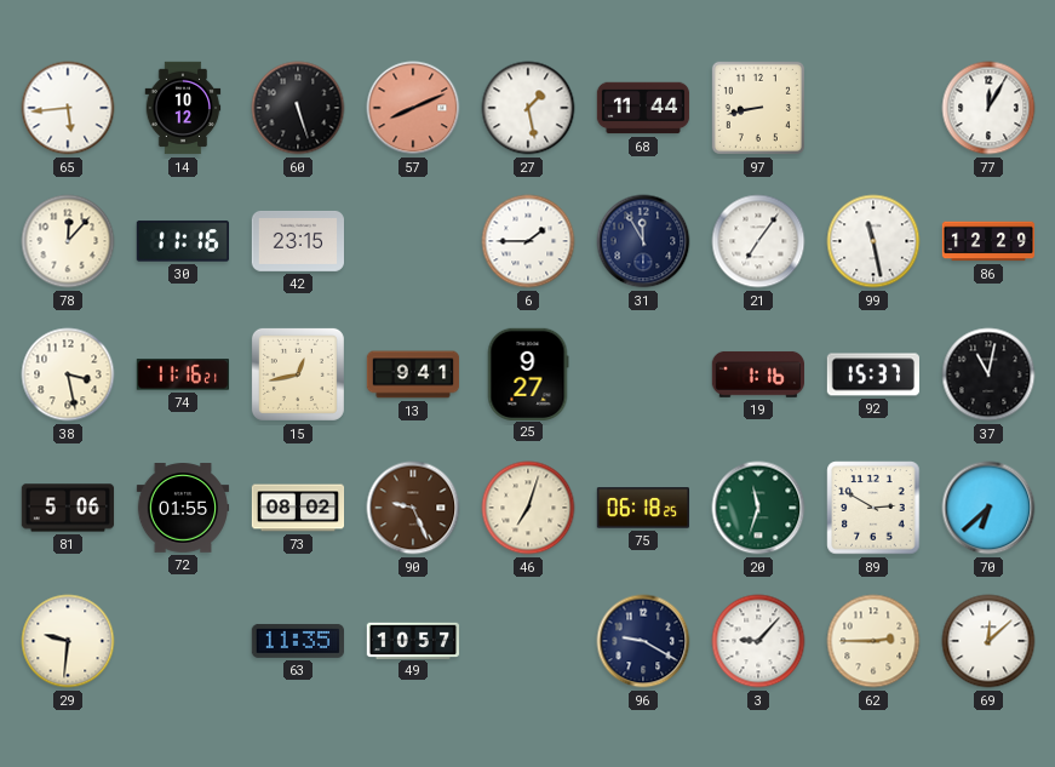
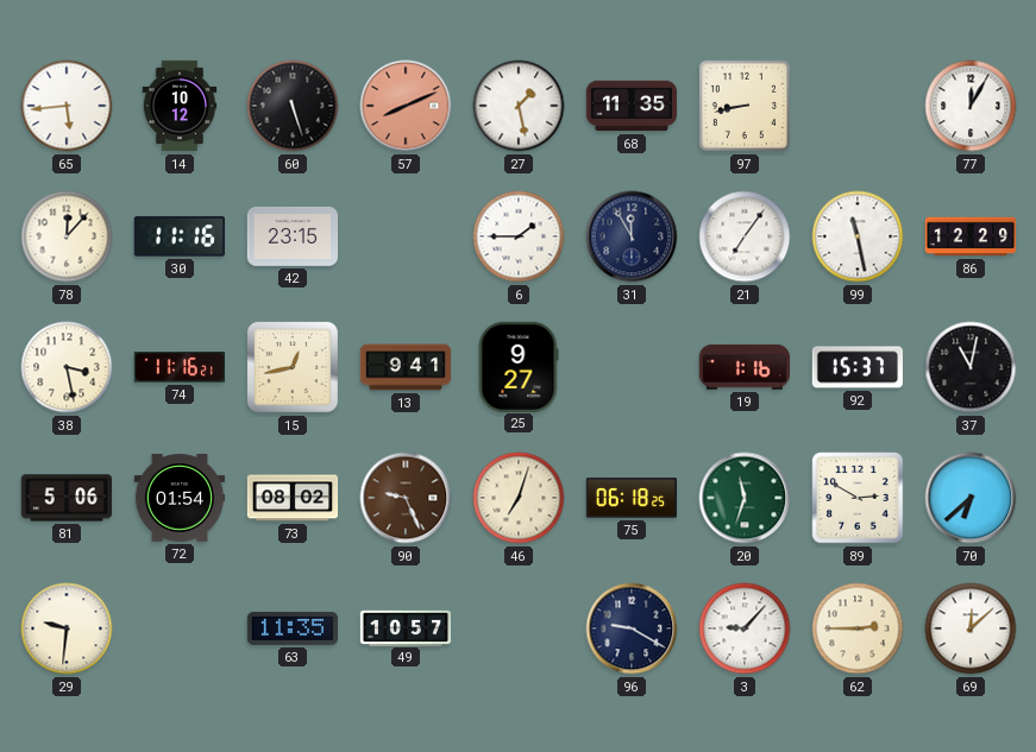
68: 11:44 -> 11:35 (632, 106)
72: 01:55 -> 01:54 (180, 498)
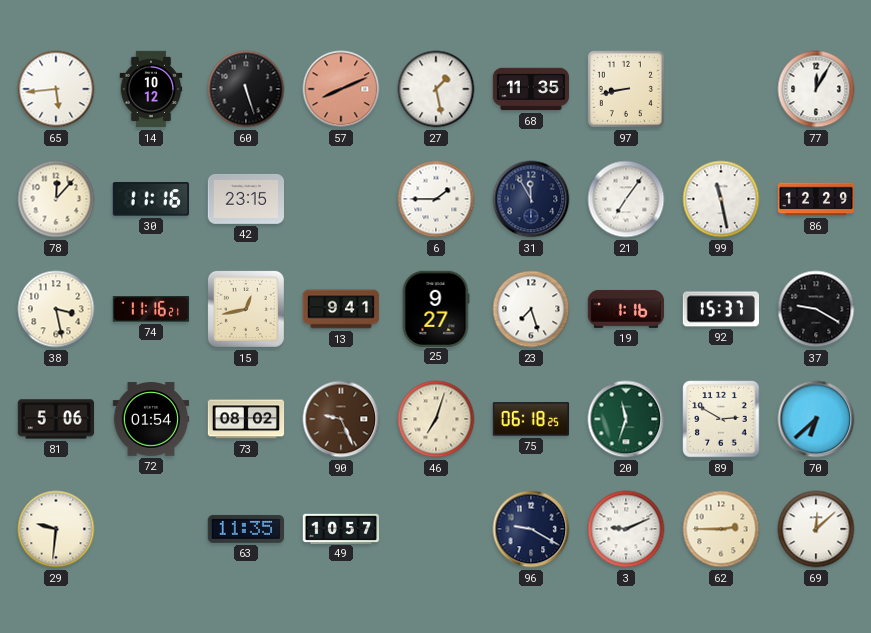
23: none -> 7:27 (531, 309)
37: 11:02 -> 9:20 (816, 309)
3: 9:07 -> 9:11 (626, 529)
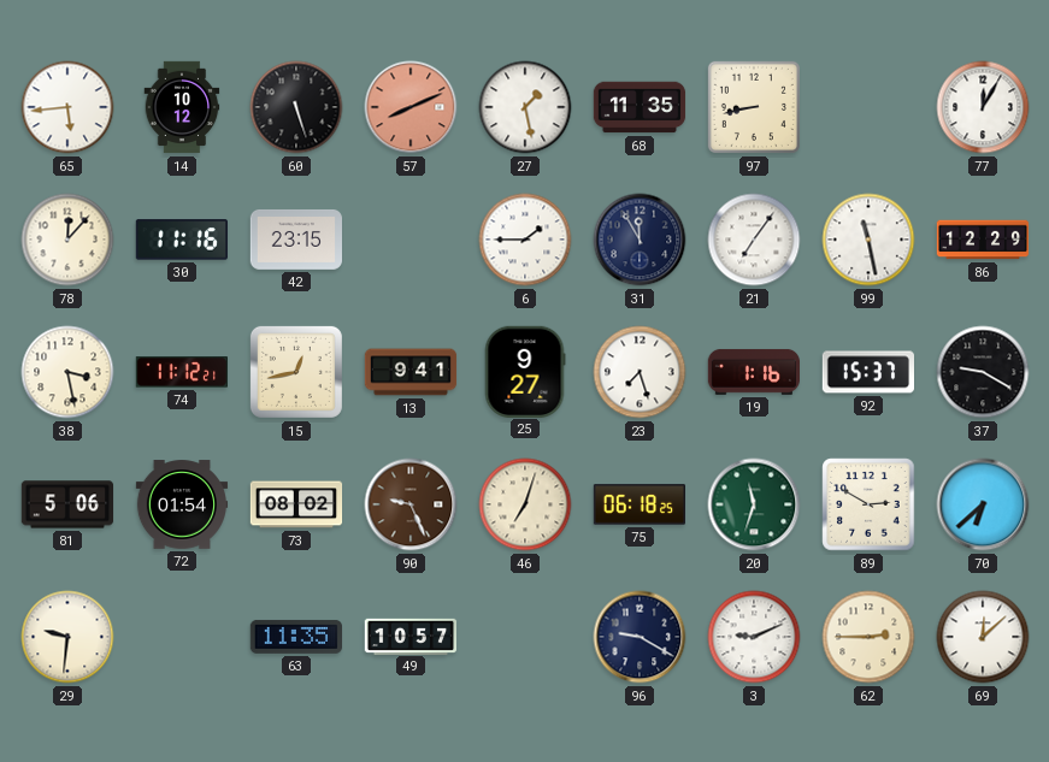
74: 11:16 -> 11:12 (182, 372)
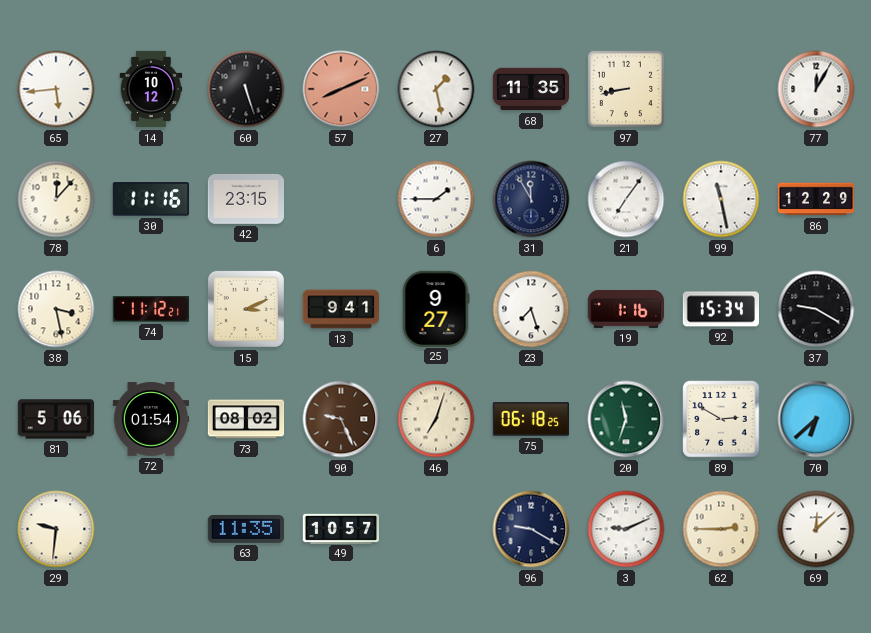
15: 12:43 -> 3:11 (246, 309)
92: 15:37 -> 15:34 (720, 309)
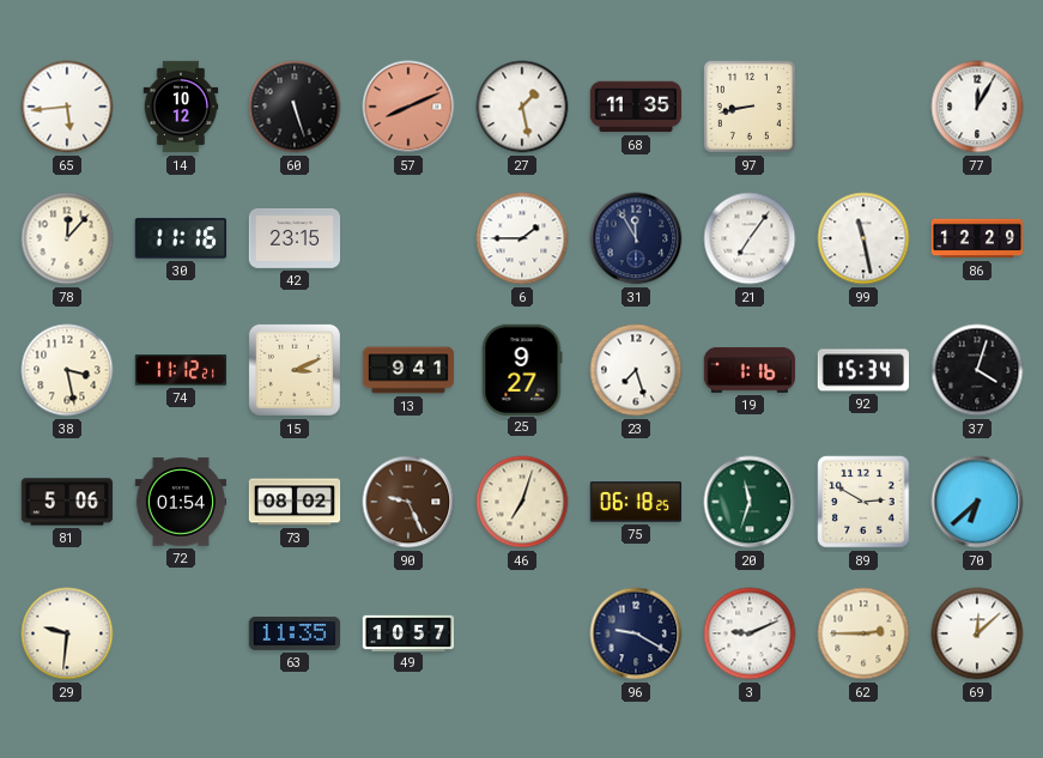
37: 9:20 -> 4:03 (977, 370)
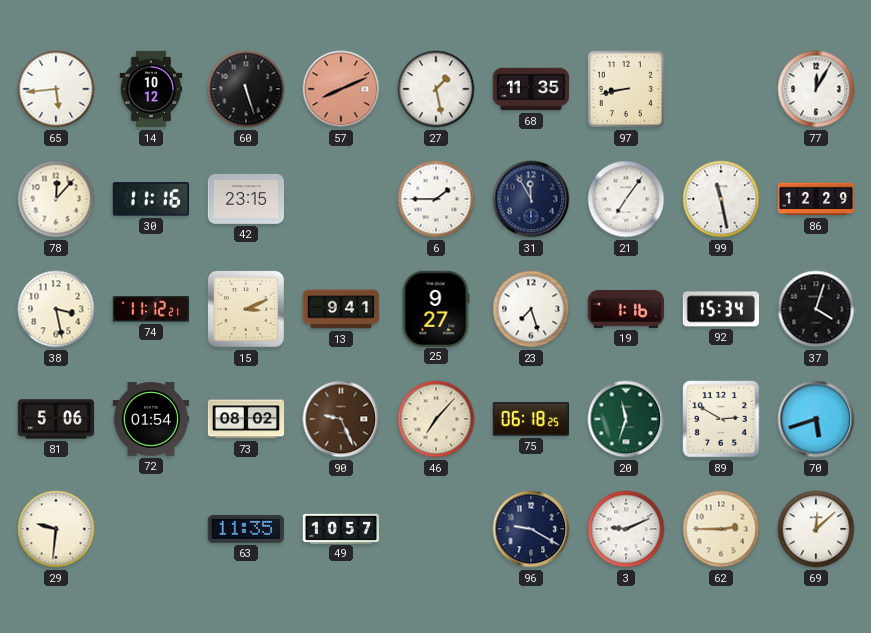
46: 7:03 -> 7:07 (436, 419)
70: 6:38 -> 5:42 (816, 419)
